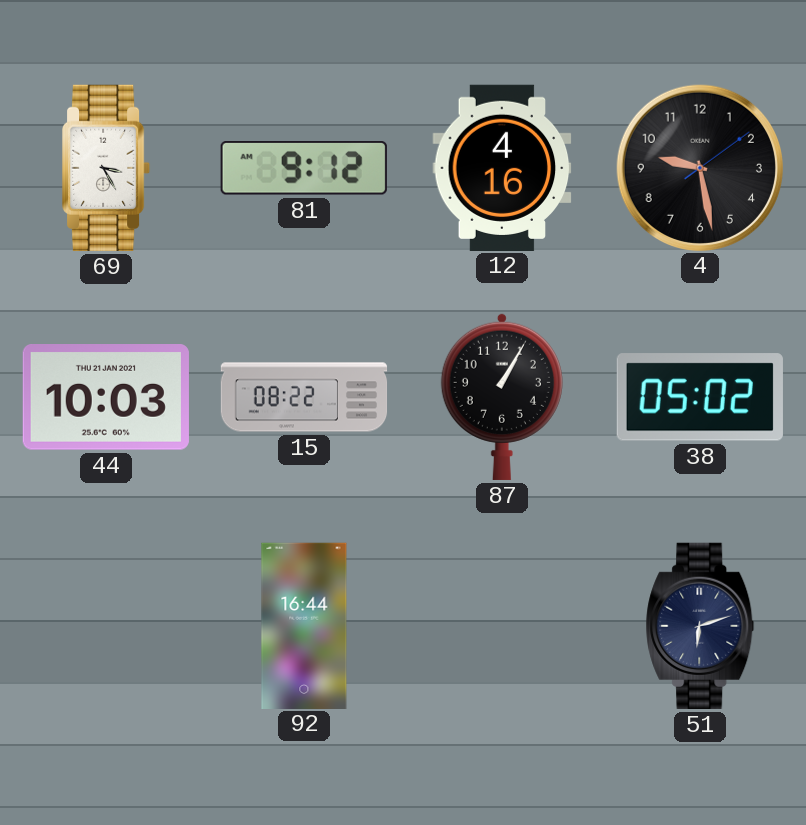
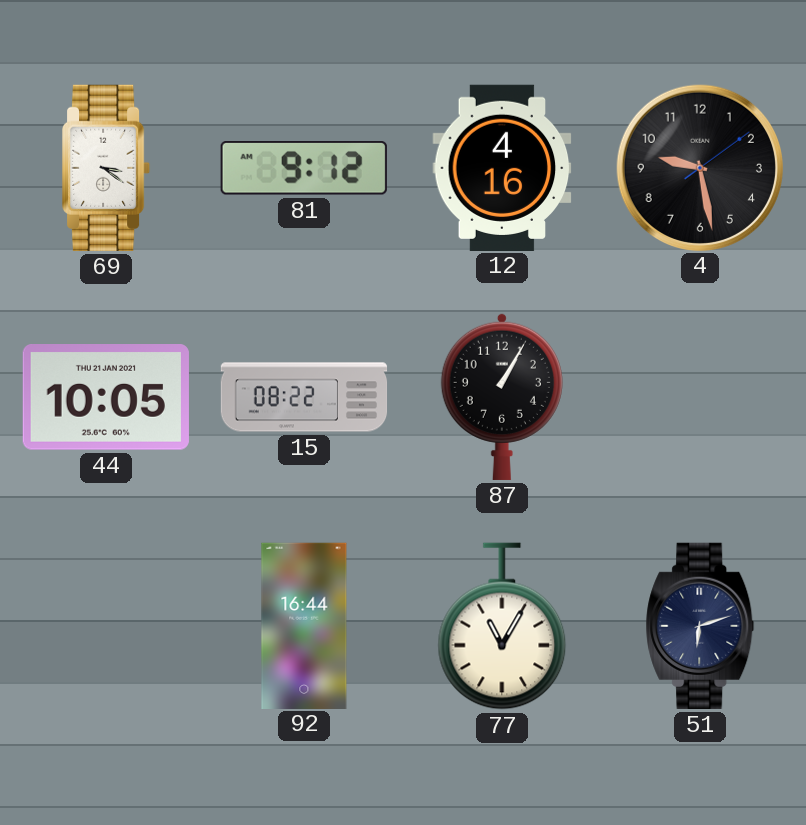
69: 3:25 -> 3:21 (107, 168)
44: 10:03 -> 10:05 (106, 397)
38: 05:02 -> none (700, 397)
77: none -> 11:05 (502, 626)
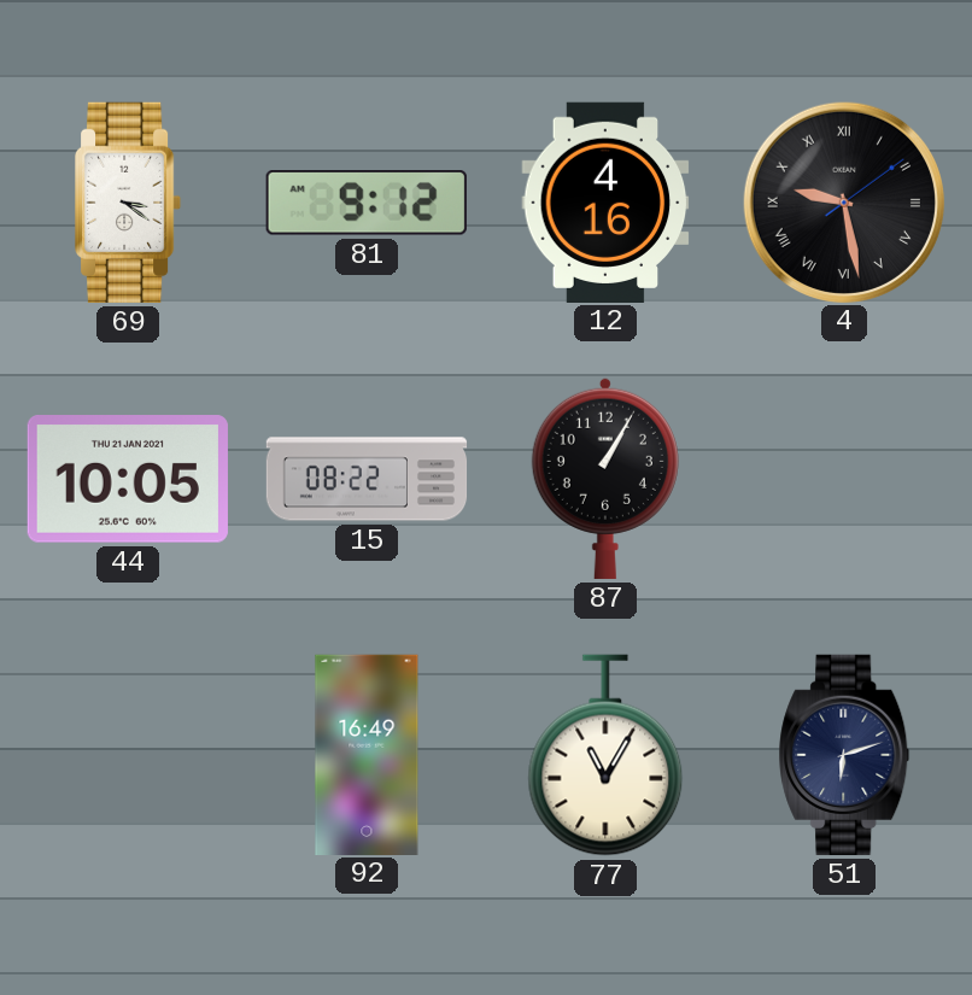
4 numerals: Arabic -> Roman (843, 201)
92: 16:44 -> 16:49 (367, 754)
